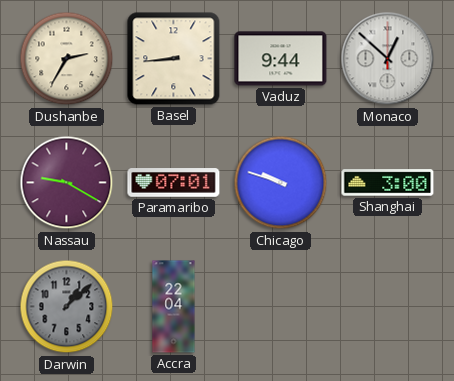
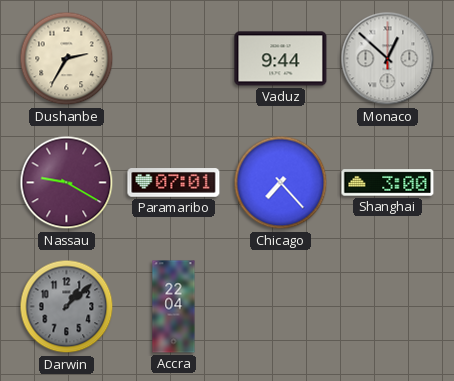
Basel: 8:44 -> none (174, 59)
Chicago: 9:48 -> 7:23 (281, 183)
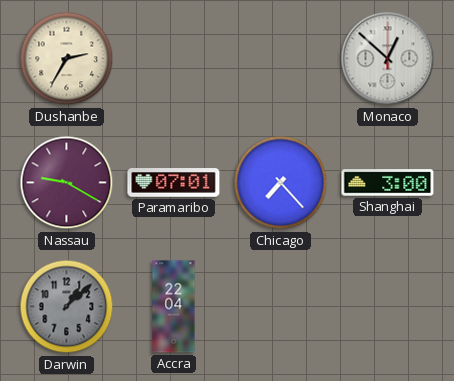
Vaduz: 9:44 -> none (281, 59)
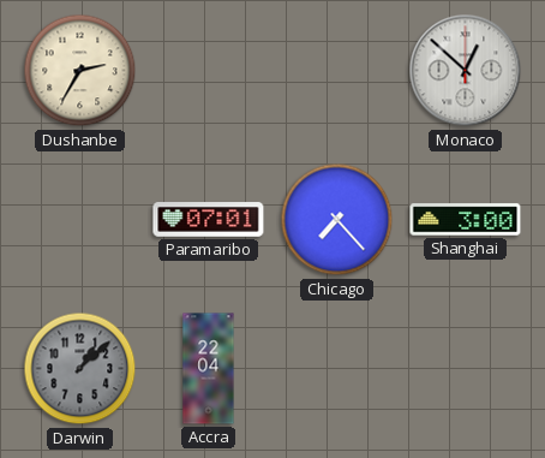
Nassau: 9:20 -> none (67, 183)
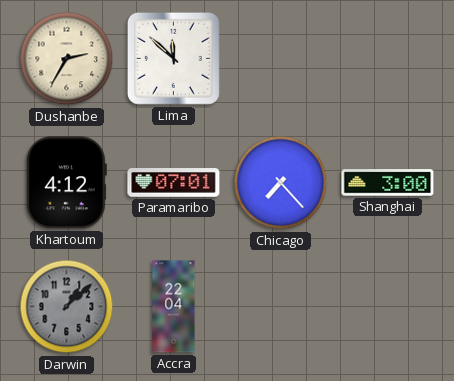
Lima: none -> 11:52 (173, 58)
Monaco: 12:52 -> none (466, 71)
Khartoum: none -> 4:12 (66, 183)
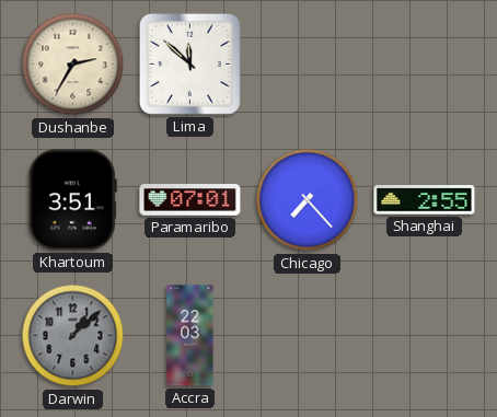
Khartoum: 4:12 -> 3:51 (72, 200)
Shanghai: 3:00 -> 2:55 (425, 200)
Accra: 22:04 -> 22:03 (190, 336)
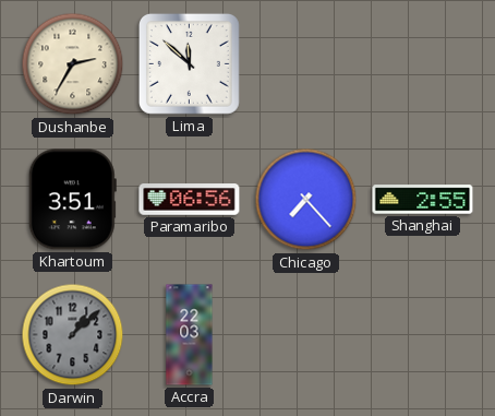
Paramaribo: 07:01 -> 06:56 (190, 200)
